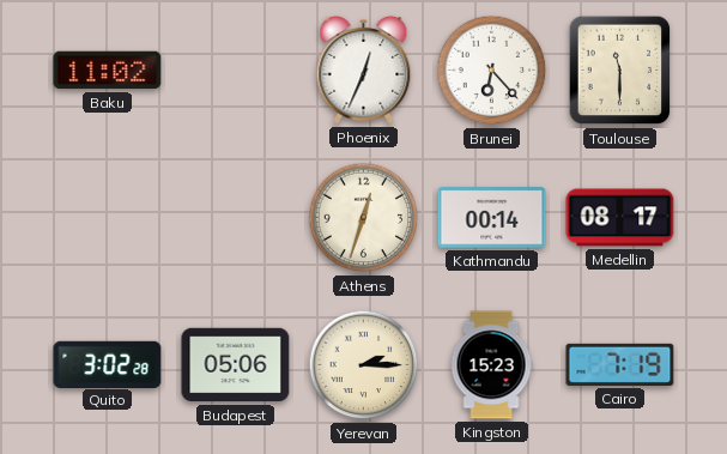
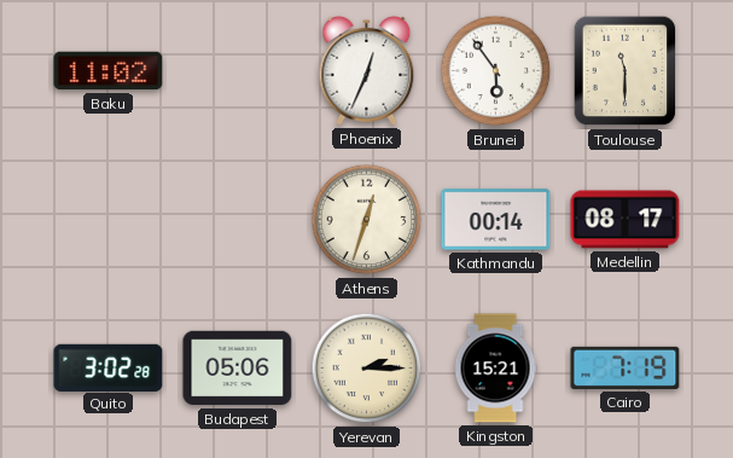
Brunei: 6:23 -> 5:54 (496, 71)
Kingston: 15:23 -> 15:21 (495, 369)
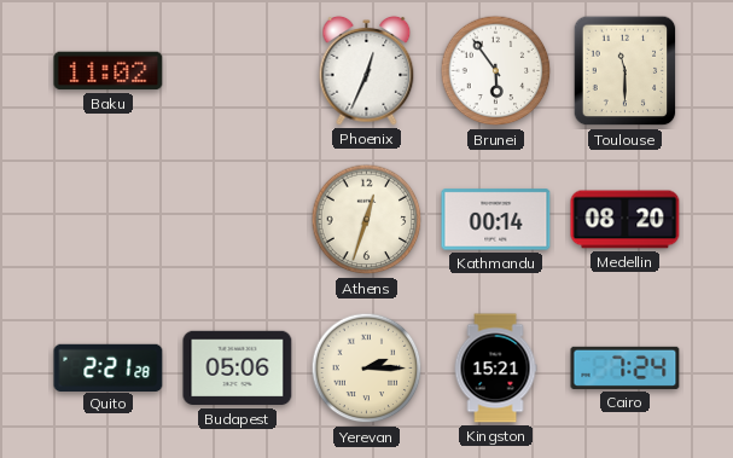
Medellin: 08:17 -> 08:20 (626, 220)
Quito: 3:02 -> 2:21 (109, 367)
Cairo: 7:19 -> 7:24 (626, 367)
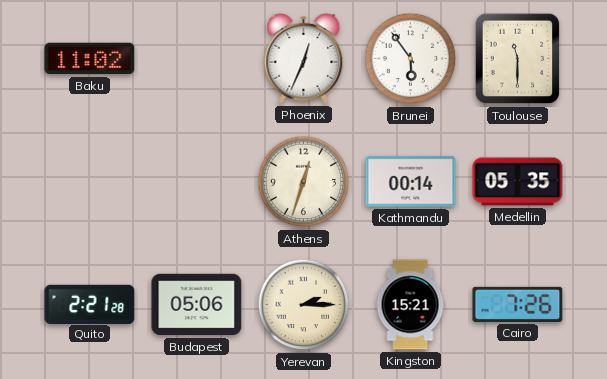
Medellin: 08:20 -> 05:35 (518, 182)
Cairo: 7:24 -> 7:26 (518, 304)
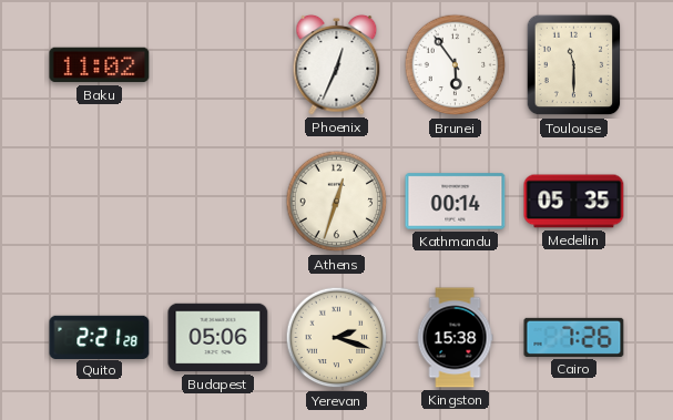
Yerevan: 2:15 -> 2:18 (337, 338)
Kingston: 15:21 -> 15:38 (455, 338)
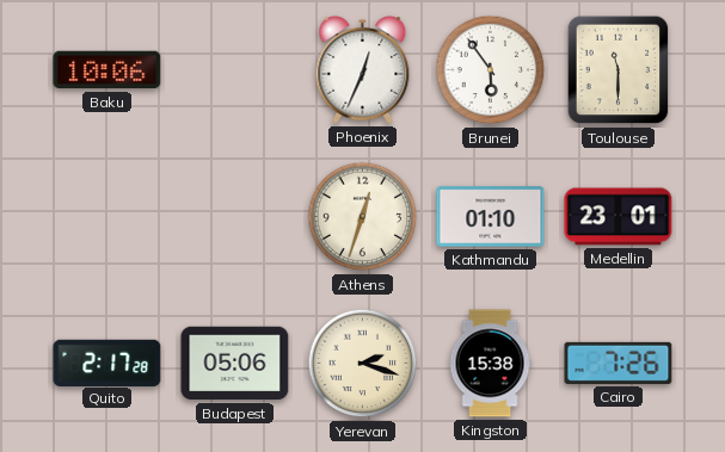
Baku: 11:02 -> 10:06 (107, 70)
Kathmandu: 00:14 -> 01:10 (491, 217)
Medellin: 05:35 -> 23:01 (619, 217)
Quito: 2:21 -> 2:17 (107, 363)
